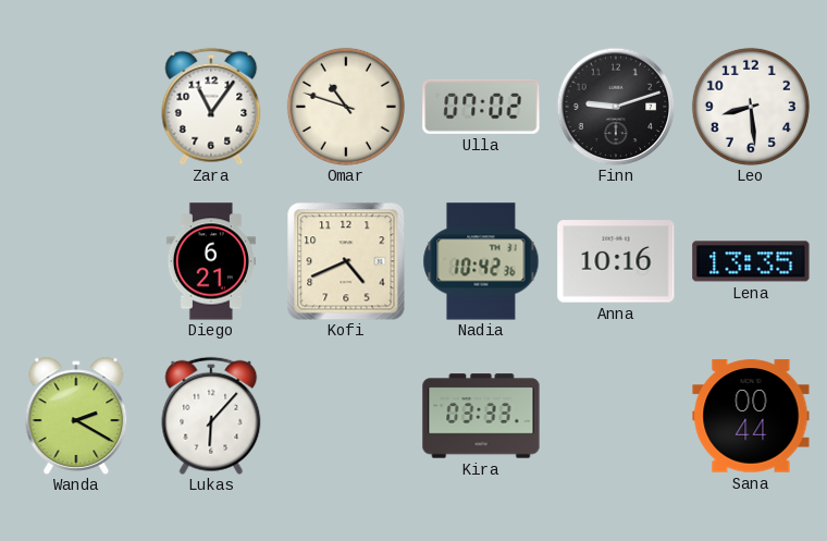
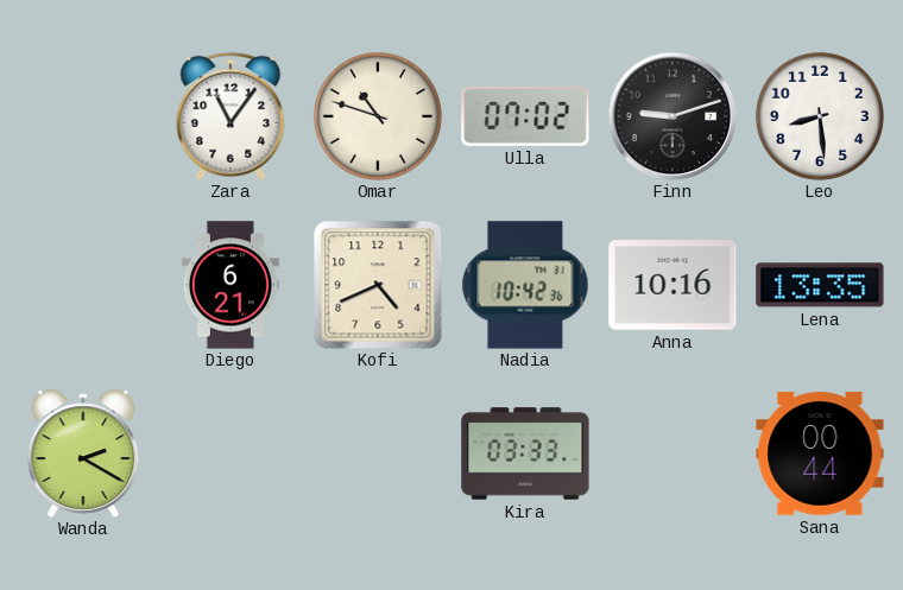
Lukas: 6:07 -> none (211, 416)
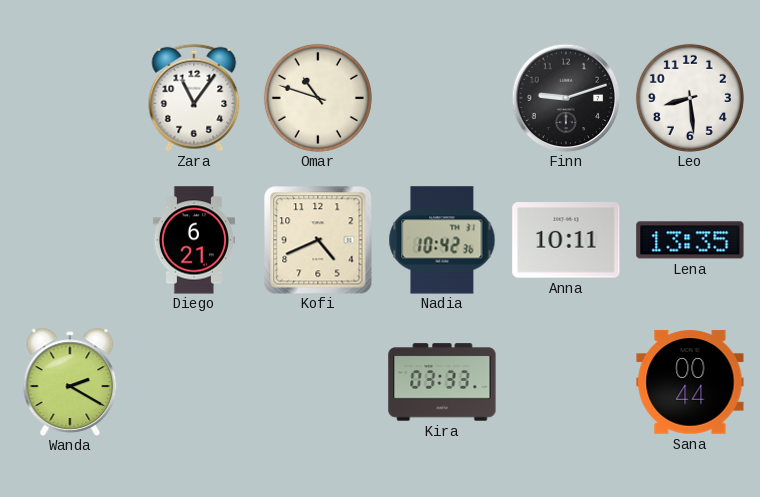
Ulla: 07:02 -> none (525, 116)
Anna: 10:16 -> 10:11 (566, 240)
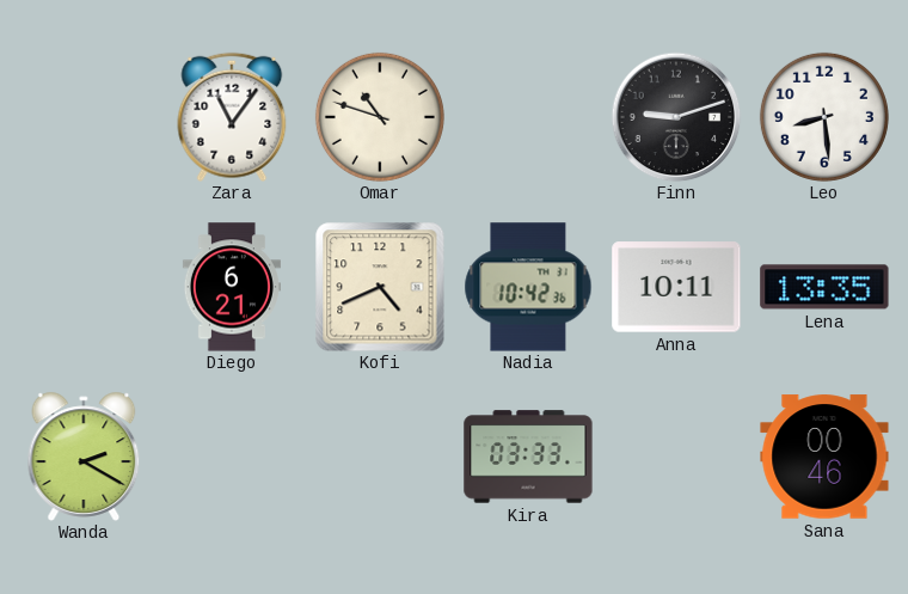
Sana: 00:44 -> 00:46 (824, 457)
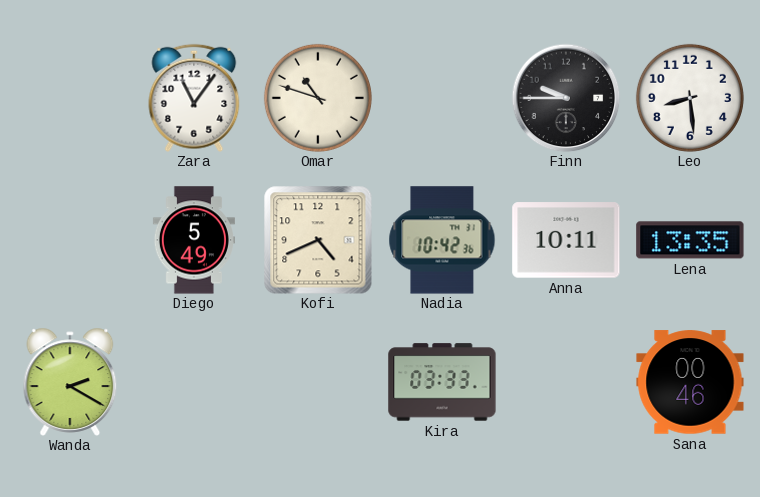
Finn: 9:12 -> 9:45 (566, 98)
Diego: 6:21 -> 5:49 (194, 240)
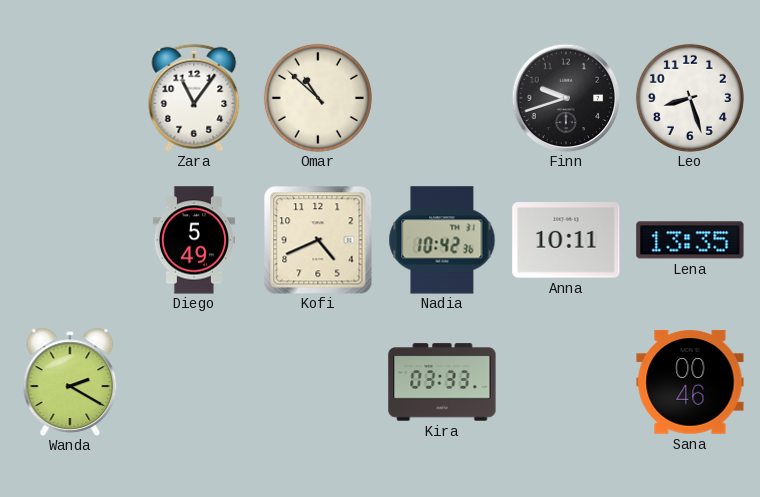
Omar: 10:48 -> 10:52 (318, 98)
Finn: 9:45 -> 9:42 (566, 98)
Leo: 8:29 -> 8:27 (690, 98)
